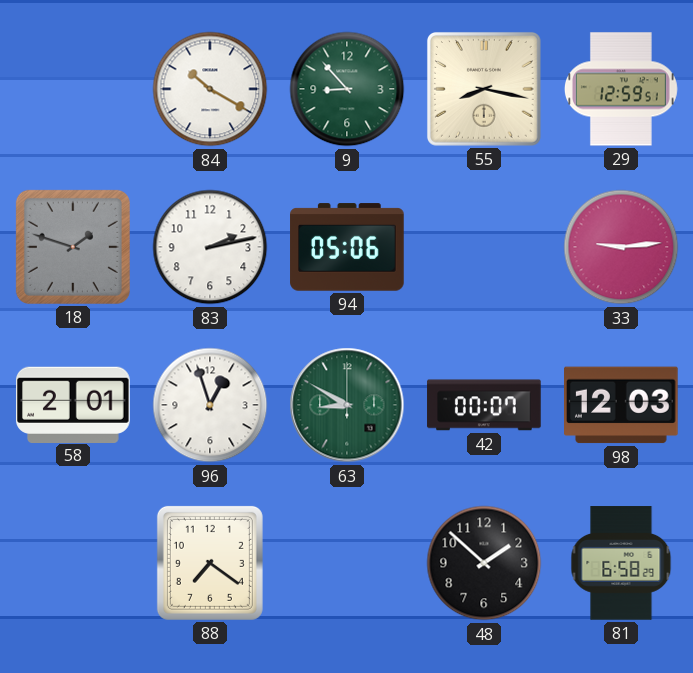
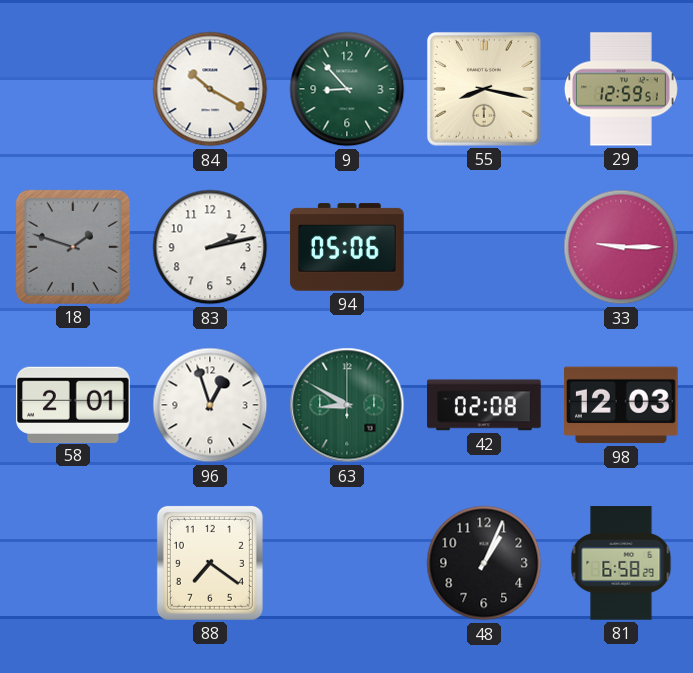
33: 9:14 -> 9:15 (621, 247)
42: 00:07 -> 02:08 (484, 405)
48: 1:52 -> 1:04 (484, 563)
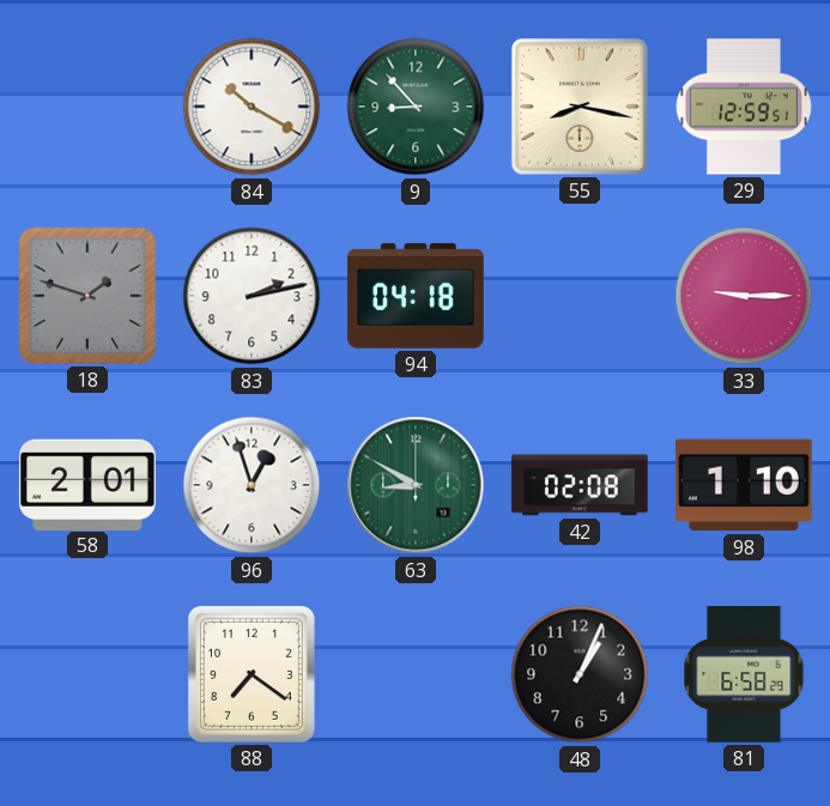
94: 05:06 -> 04:18 (416, 296)
98: 12:03 -> 1:10 (745, 485)
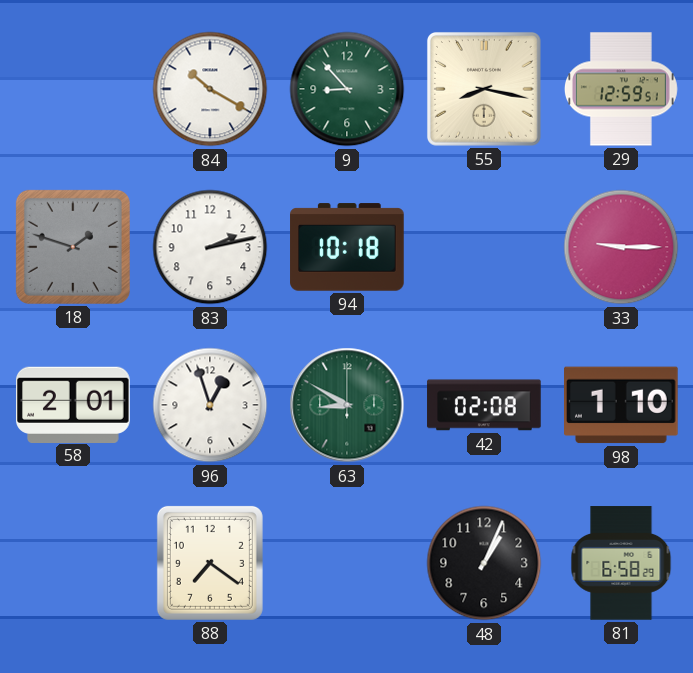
94: 04:18 -> 10:18 (347, 247)
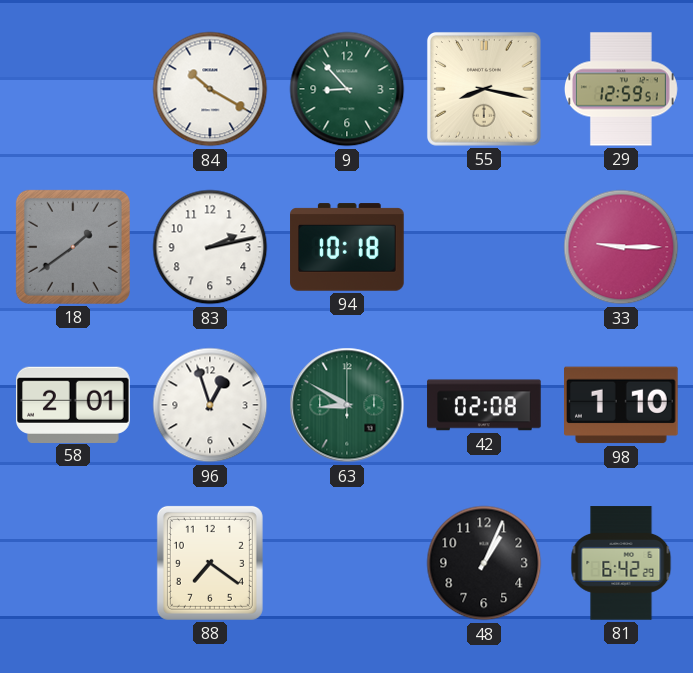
18: 1:48 -> 1:39 (73, 247)
81: 6:58 -> 6:42 (621, 563)
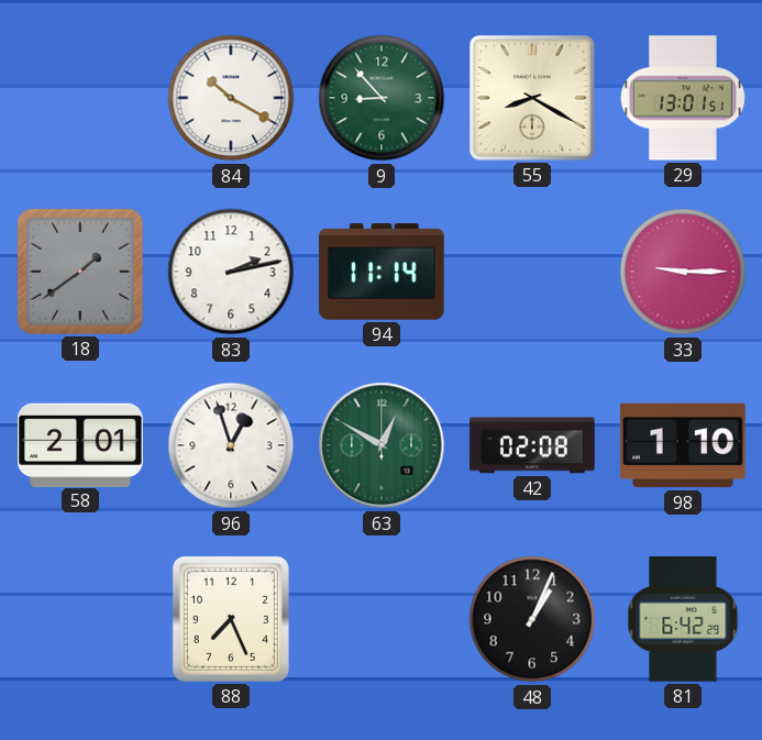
55: 8:17 -> 8:20 (532, 98)
29: 12:59 -> 13:01 (683, 98)
94: 10:18 -> 11:14 (382, 272)
63: 8:50 -> 12:50 (382, 445)
88: 7:21 -> 7:26 (231, 619)
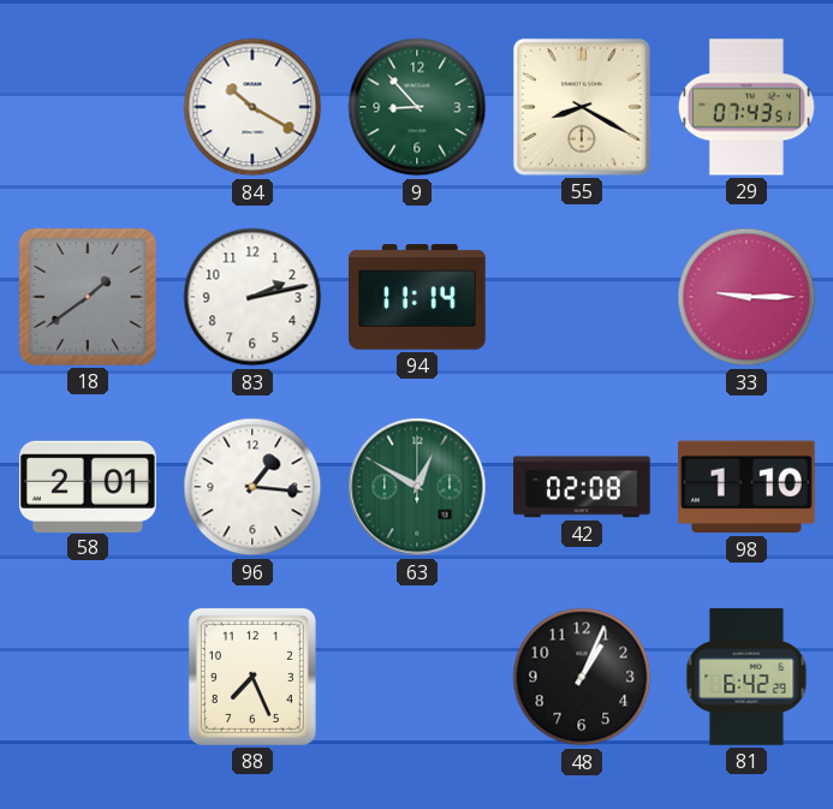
29: 13:01 -> 07:43 (746, 107)
96: 12:57 -> 1:16 (252, 487)
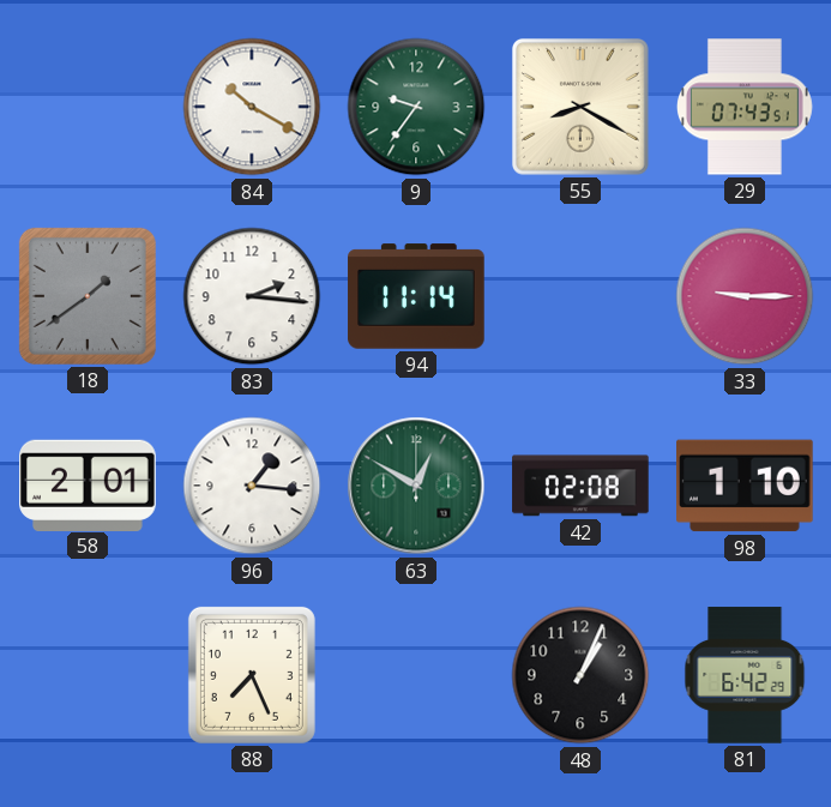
9: 8:53 -> 9:36 (416, 107)
83: 2:13 -> 2:16 (252, 296)
